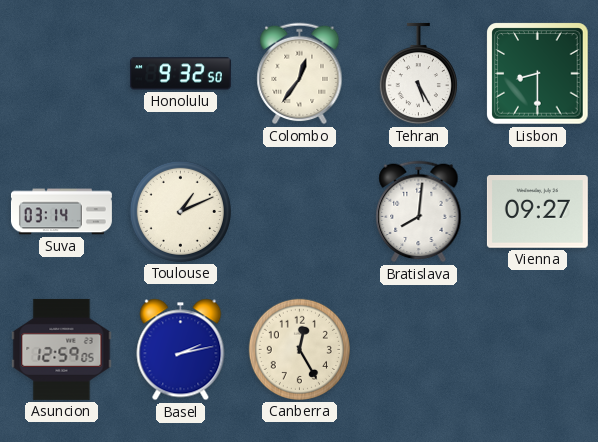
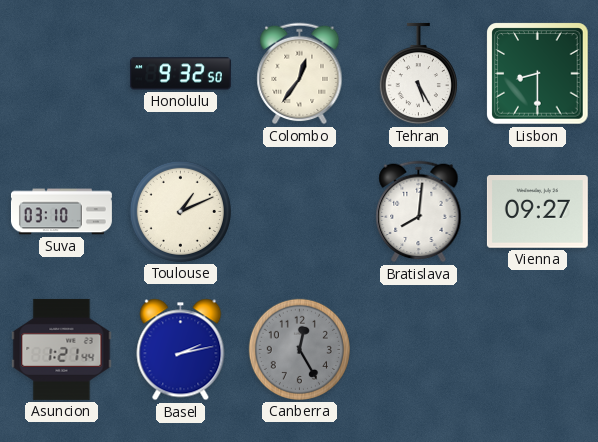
Suva: 03:14 -> 03:10 (61, 212)
Asuncion: 12:59 -> 1:21 (62, 349)
Canberra dial: cream -> grey (299, 349)
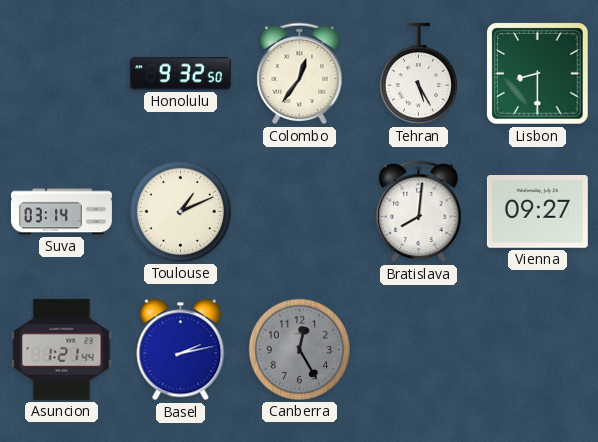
Suva: 03:10 -> 03:14 (61, 212)
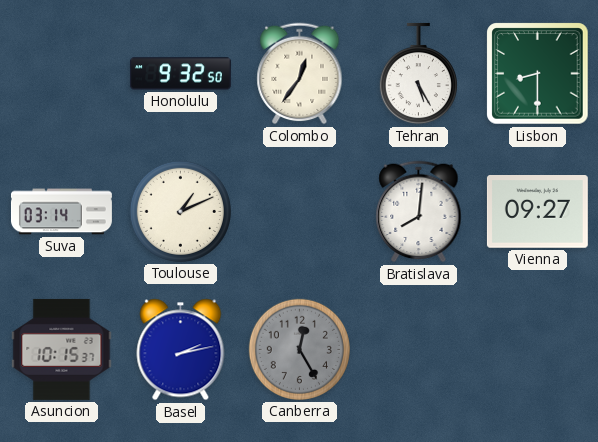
Asuncion: 1:21 -> 10:15 (62, 349)
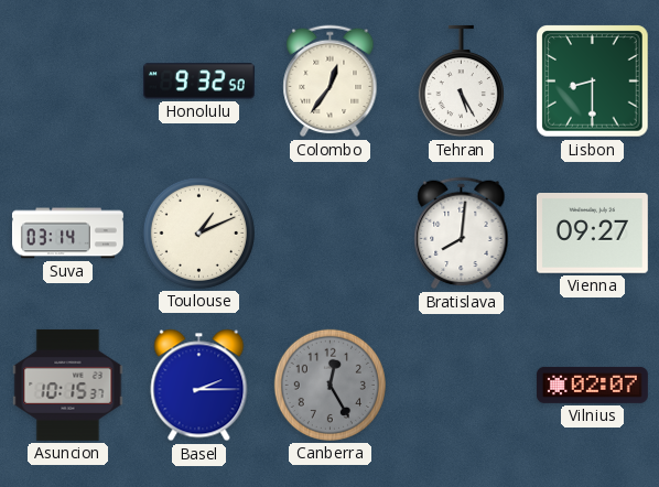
Basel: 2:13 -> 2:15 (199, 386)
Vilnius: none -> 02:07 (592, 385)
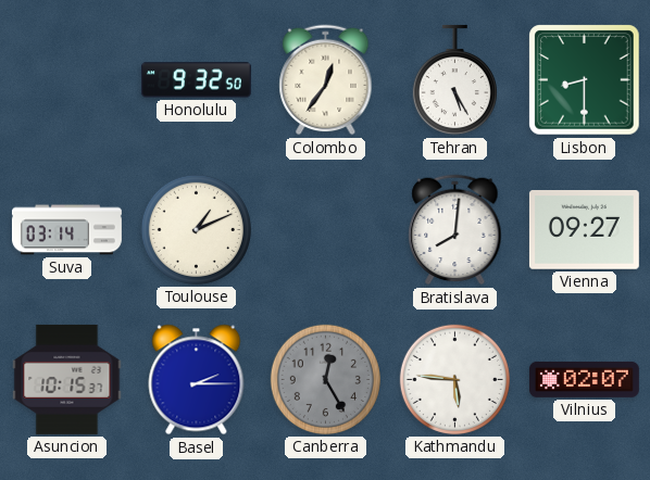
Kathmandu: none -> 5:46 (454, 379)
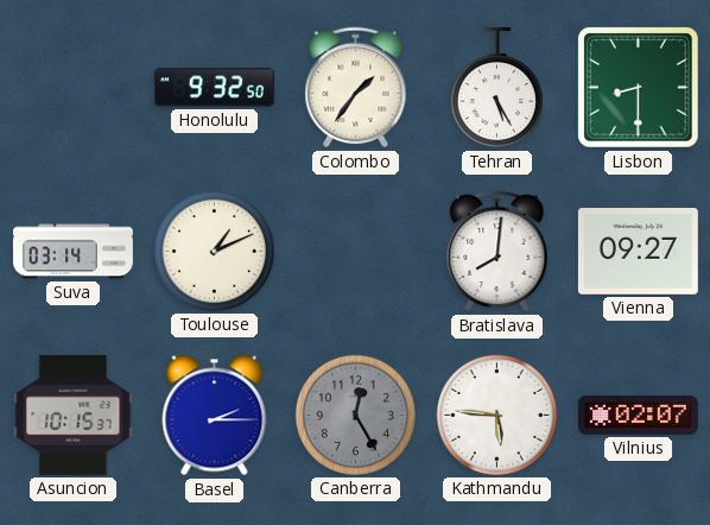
Colombo: 12:36 -> 1:36 (356, 88)
